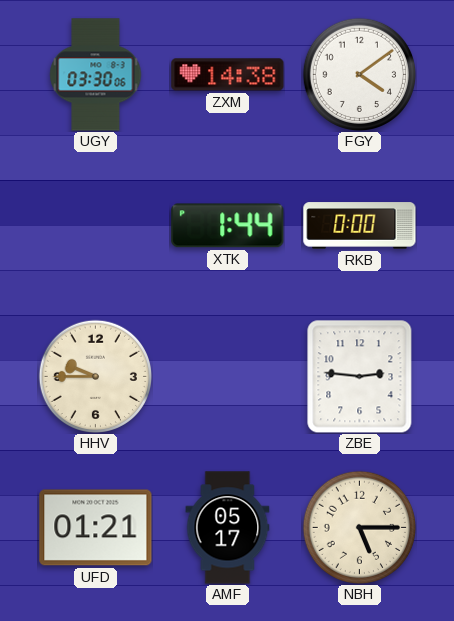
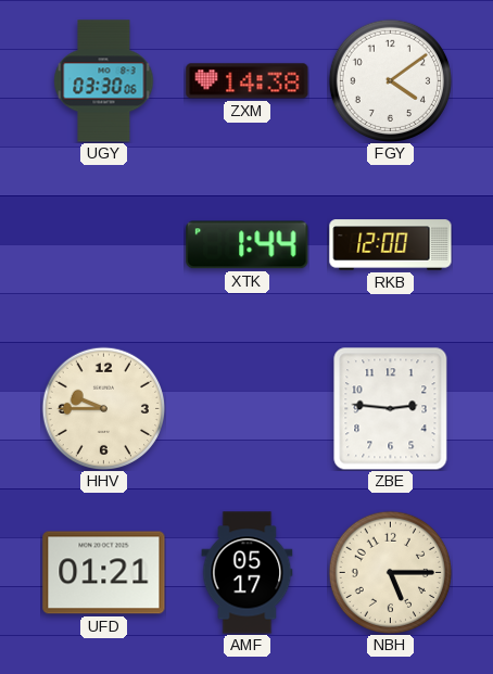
RKB: 0:00 -> 12:00 (391, 245)
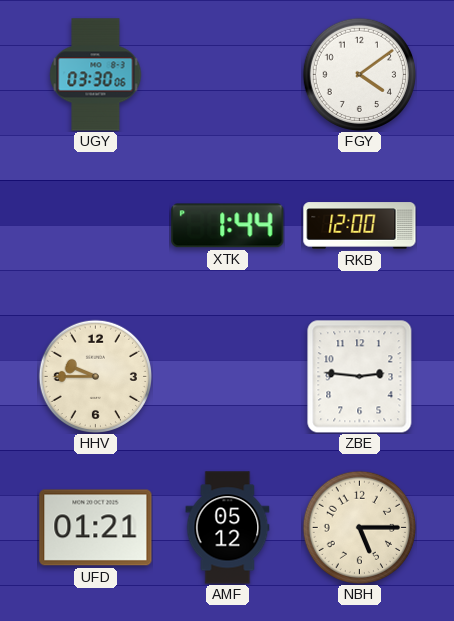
ZXM: 14:38 -> none (248, 81)
AMF: 05:17 -> 05:12 (228, 528)
